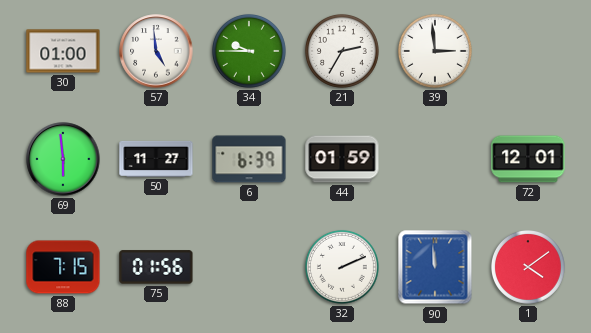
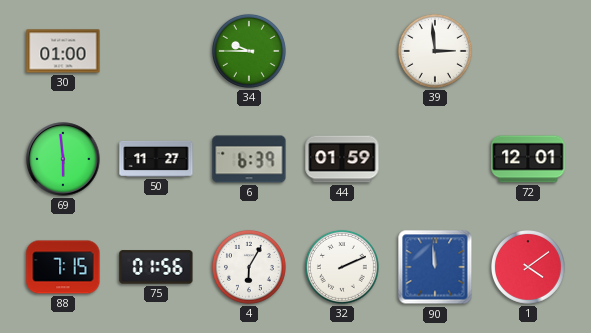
57: 4:59 -> none (156, 51)
21: 2:35 -> none (342, 51)
4: none -> 6:05 (249, 267)
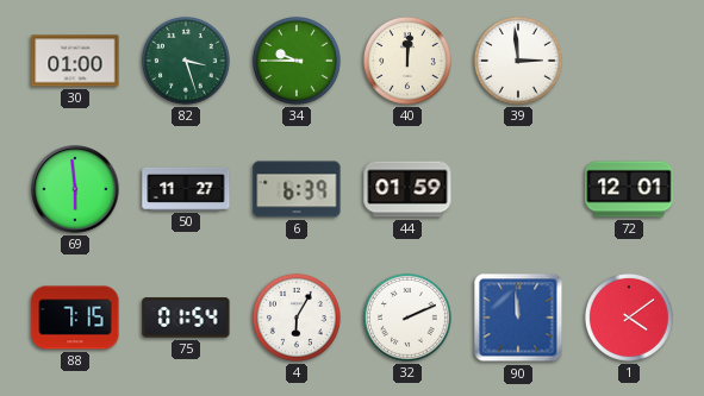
82: none -> 3:27 (186, 61)
40: none -> 12:01 (407, 61)
75: 01:56 -> 01:54 (186, 318)
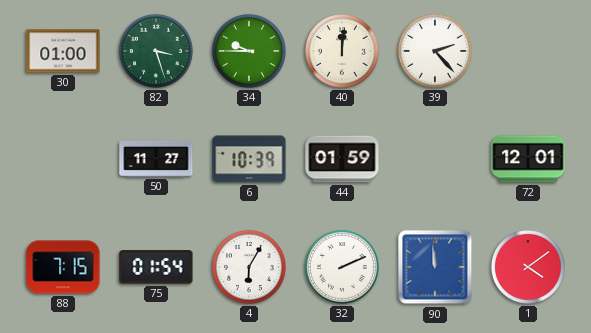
39: 2:59 -> 2:23 (435, 51)
69: 5:59 -> none (75, 189)
6: 6:39 -> 10:39 (249, 159)
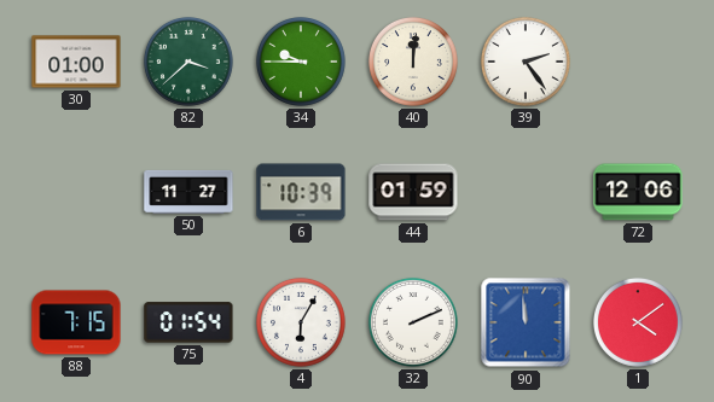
82: 3:27 -> 3:38 (188, 62)
39: 2:23 -> 2:24 (526, 62)
72: 12:01 -> 12:06 (638, 192)
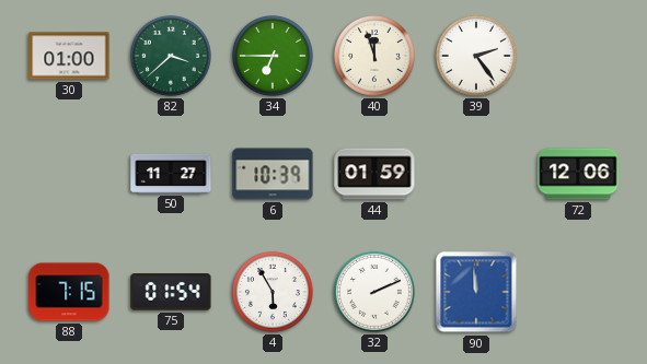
34: 9:45 -> 6:45 (273, 56)
40: 12:01 -> 11:57 (374, 56)
4: 6:05 -> 5:55 (273, 292)
1: 4:09 -> none (638, 322)
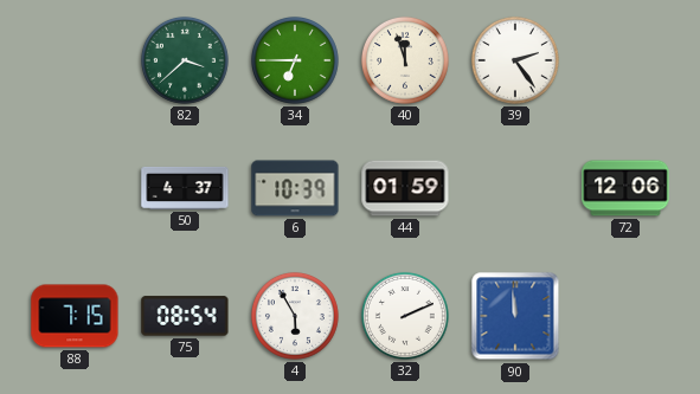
30: 01:00 -> none (69, 56)
50: 11:27 -> 4:37 (185, 188)
75: 01:54 -> 08:54 (185, 316)
